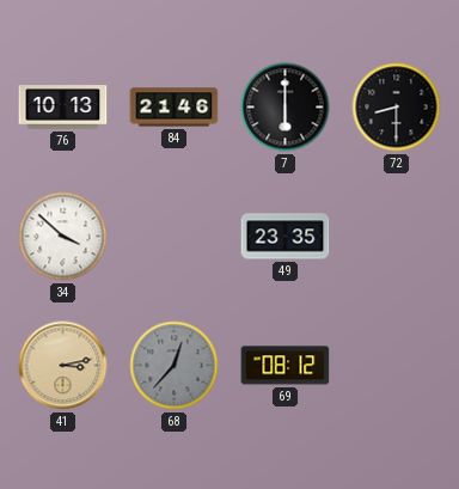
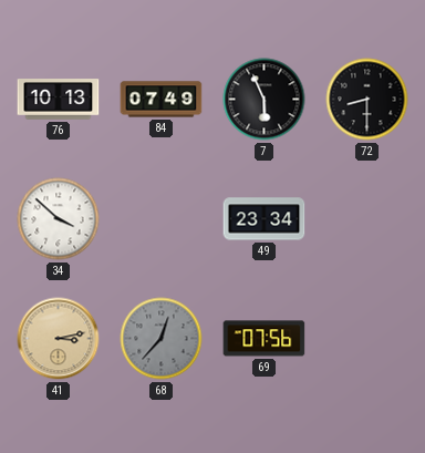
84: 21:46 -> 07:49 (162, 100)
7: 6:00 -> 5:56 (265, 100)
49: 23:35 -> 23:34 (265, 219)
69: 08:12 -> 07:56 (265, 339)
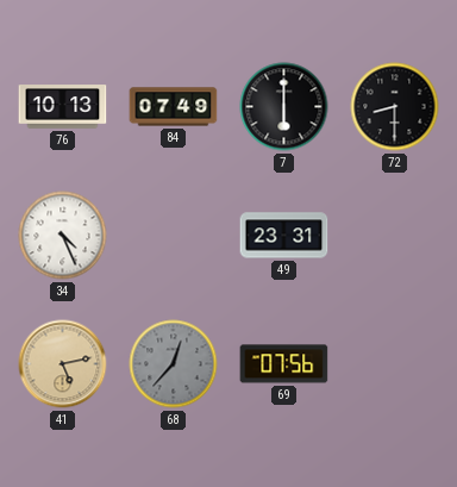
7: 5:56 -> 6:00 (284, 107)
34: 3:52 -> 4:26 (63, 236)
49: 23:34 -> 23:31 (284, 236)
41: 3:13 -> 5:13 (63, 364)
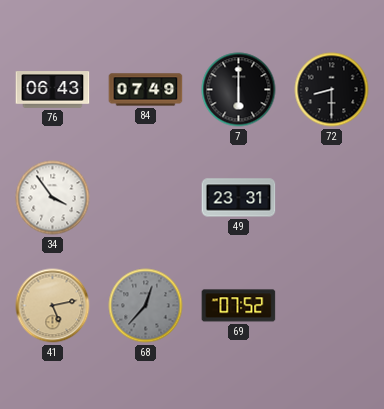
76: 10:13 -> 06:43 (53, 90)
34: 4:26 -> 3:54 (53, 198)
69: 07:56 -> 07:52 (239, 306)
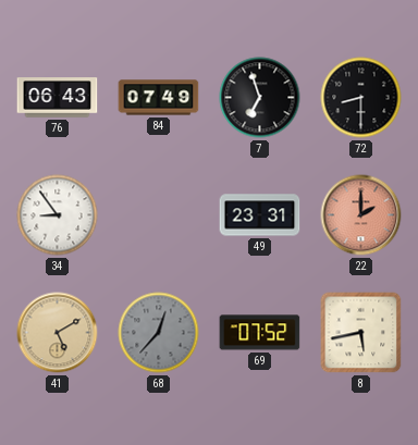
7: 6:00 -> 6:57 (260, 98)
34: 3:54 -> 8:54 (58, 215)
22: none -> 2:00 (361, 215)
41: 5:13 -> 5:10 (58, 333)
8: none -> 5:43 (361, 333)
